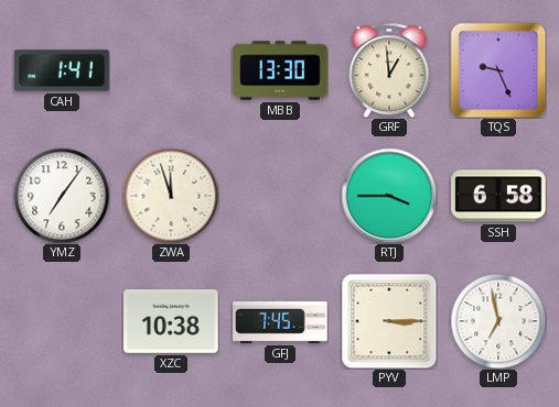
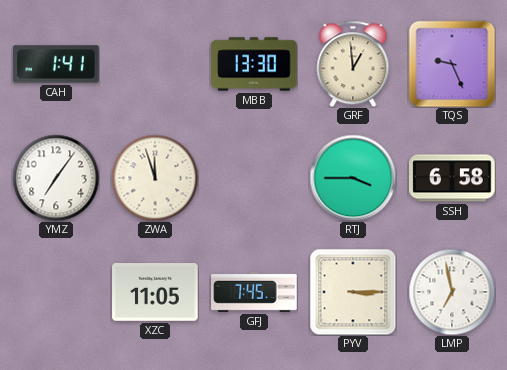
XZC: 10:38 -> 11:05 (155, 292)
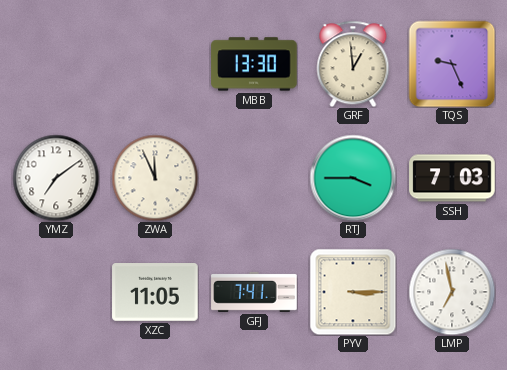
CAH: 1:41 -> none (56, 64)
YMZ: 7:06 -> 7:09 (56, 178)
ZWA: 11:57 -> 11:56 (155, 178)
SSH: 6:58 -> 7:03 (452, 178)
GFJ: 7:45 -> 7:41 (254, 292)
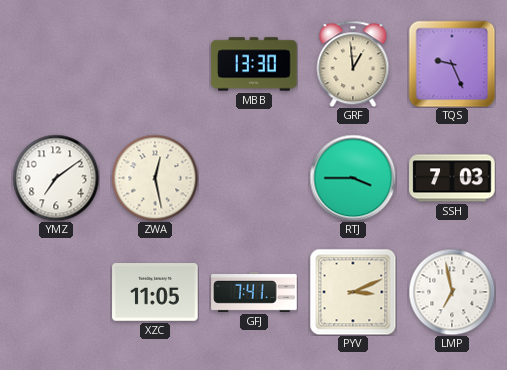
ZWA: 11:56 -> 12:28 (155, 178)
PYV: 3:15 -> 3:11 (353, 292)
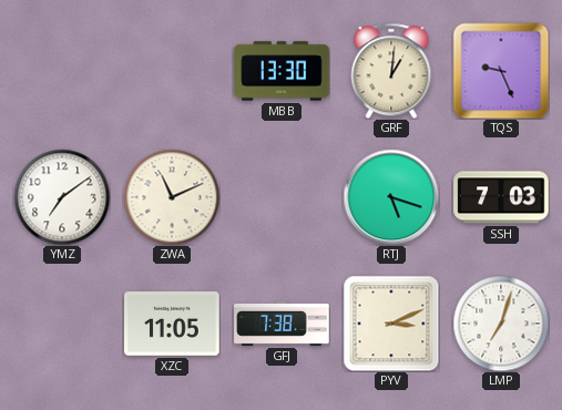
GRF: 12:59 -> 1:01 (391, 71)
ZWA: 12:28 -> 11:11 (172, 197)
RTJ: 3:45 -> 5:18 (391, 197)
GFJ: 7:41 -> 7:38 (282, 324)
LMP: 6:58 -> 7:03 (501, 324)
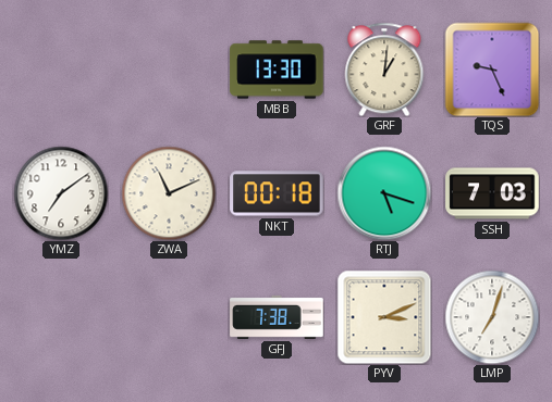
NKT: none -> 00:18 (277, 193)
XZC: 11:05 -> none (172, 324)
